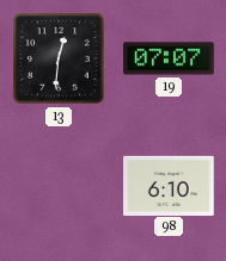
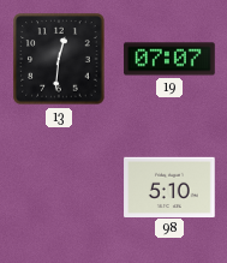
98: 6:10 -> 5:10 (169, 186)
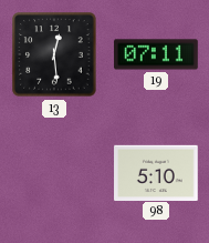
13: 12:31 -> 12:29 (54, 54)
19: 07:07 -> 07:11 (156, 54)
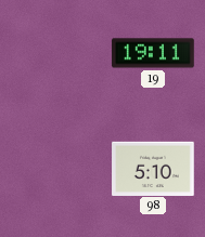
13: 12:29 -> none (54, 54)
19: 07:11 -> 19:11 (153, 53)
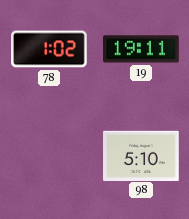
78: none -> 1:02 (49, 49)
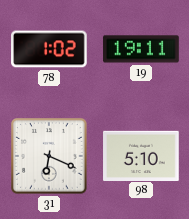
31: none -> 6:19 (50, 157)
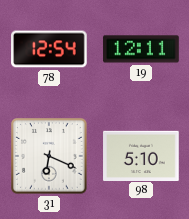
78: 1:02 -> 12:54 (49, 49)
19: 19:11 -> 12:11 (141, 49)
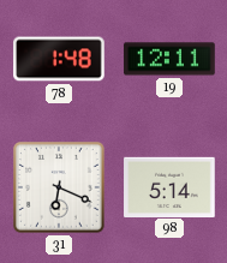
78: 12:54 -> 1:48 (59, 59)
98: 5:10 -> 5:14 (169, 186)
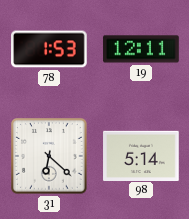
78: 1:48 -> 1:53 (49, 49)
31: 6:19 -> 6:22 (50, 157)
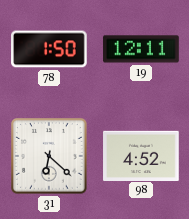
78: 1:53 -> 1:50 (49, 49)
98: 5:14 -> 4:52 (141, 155)
